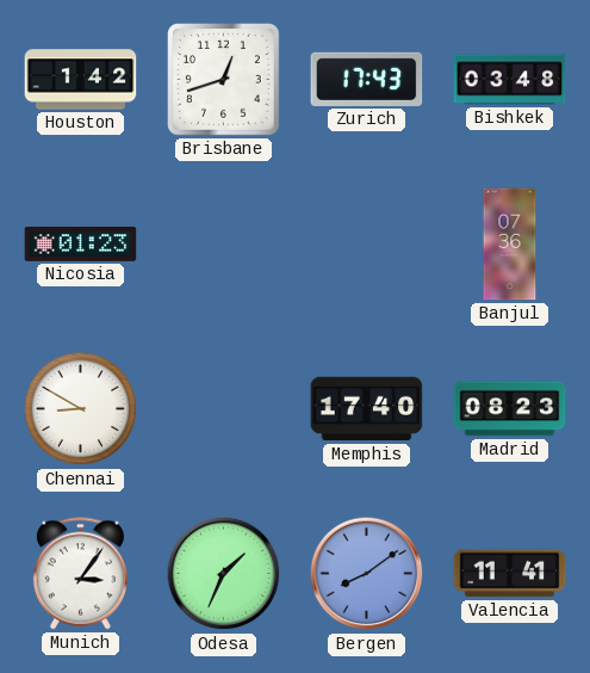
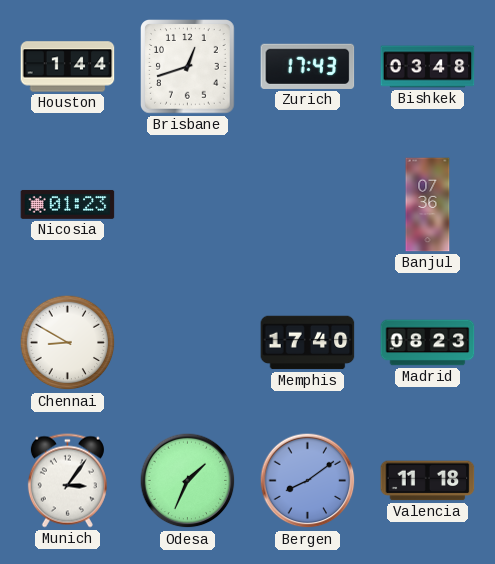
Houston: 1:42 -> 1:44 (68, 67)
Valencia: 11:41 -> 11:18 (428, 481)
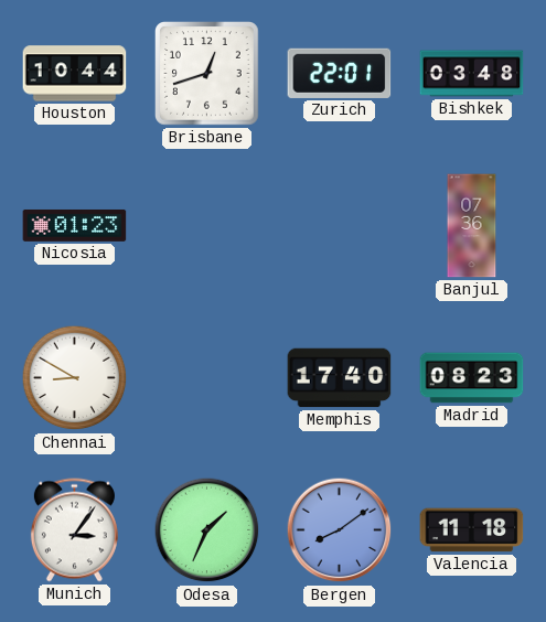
Houston: 1:44 -> 10:44 (75, 74)
Zurich: 17:43 -> 22:01 (340, 73)
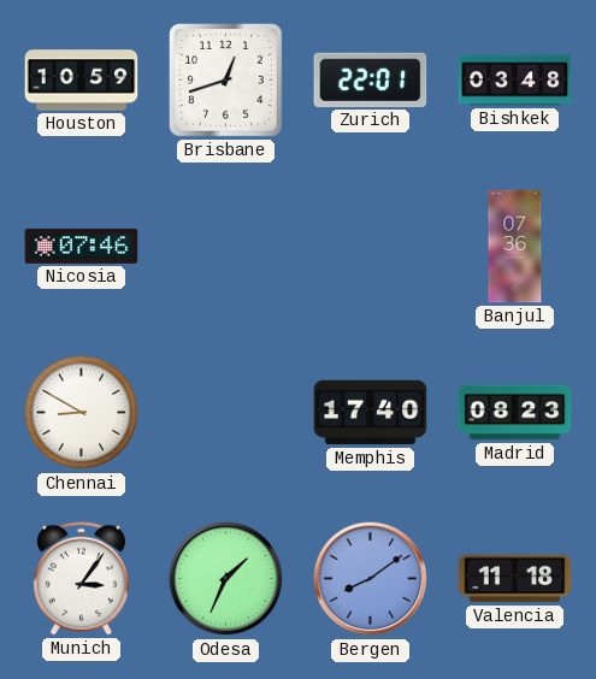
Houston: 10:44 -> 10:59 (82, 81)
Nicosia: 01:23 -> 07:46 (82, 247)
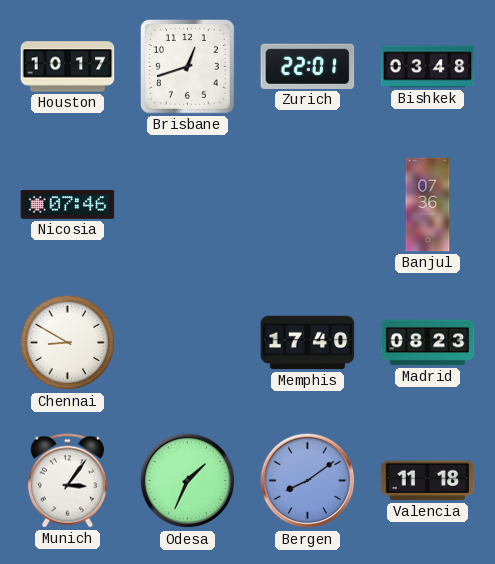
Houston: 10:59 -> 10:17 (68, 67)
